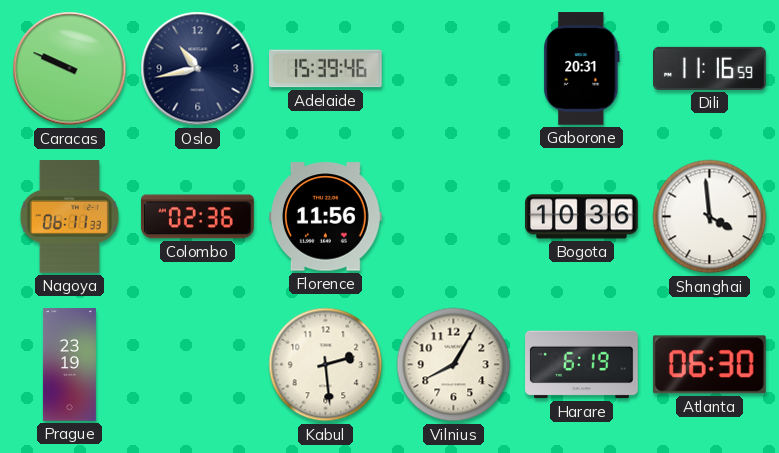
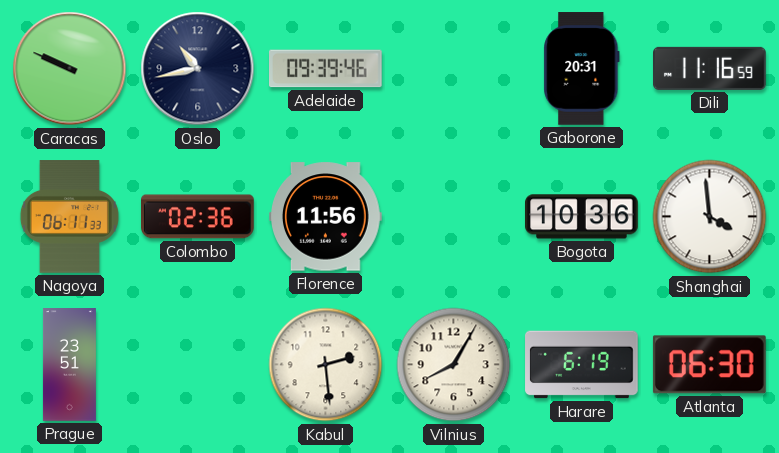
Adelaide: 15:39 -> 09:39 (326, 69)
Prague: 23:19 -> 23:51 (69, 365)
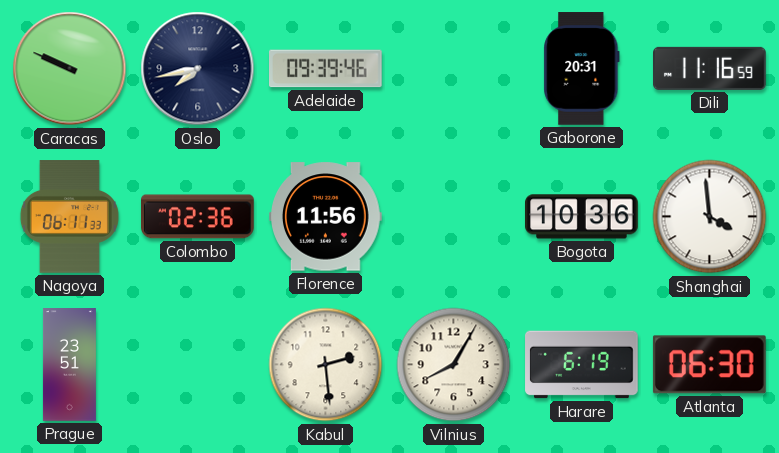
Oslo: 10:43 -> 7:43 (198, 69)
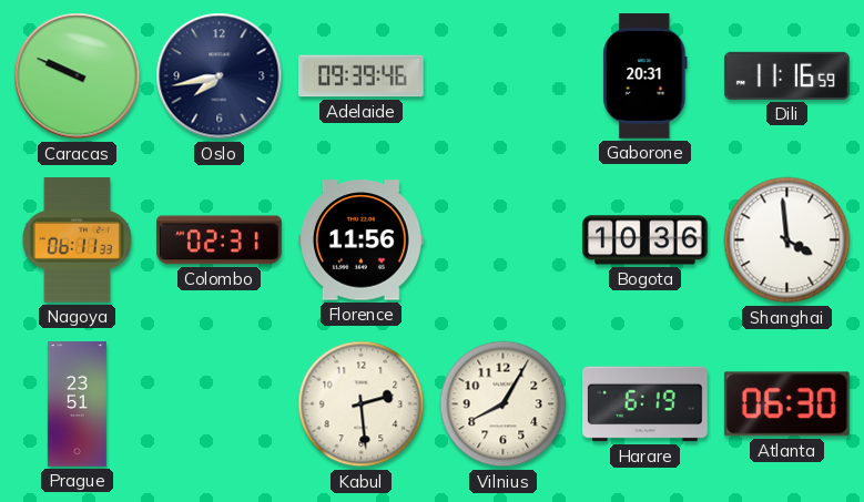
Colombo: 02:36 -> 02:31 (220, 240)
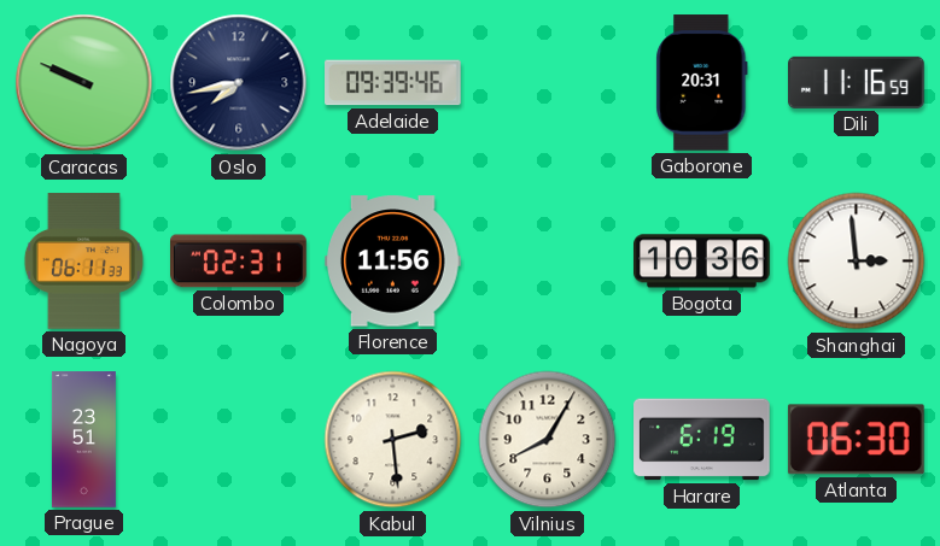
Shanghai: 3:59 -> 2:59 (857, 262)
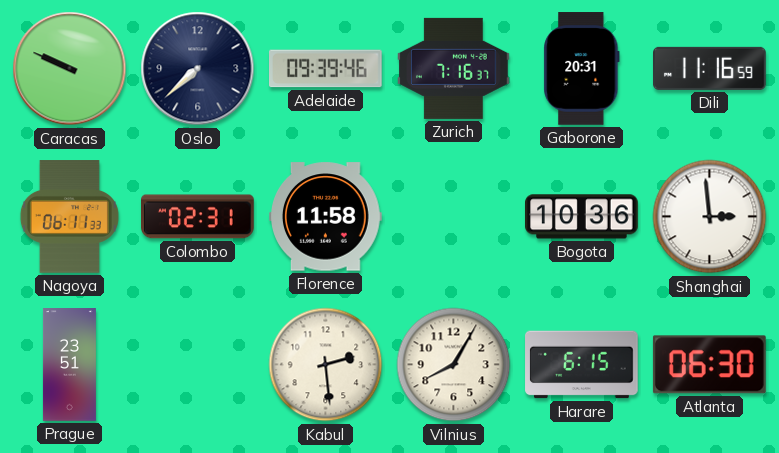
Oslo: 7:43 -> 7:38 (198, 69)
Zurich: none -> 7:16 (454, 68)
Florence: 11:56 -> 11:58 (326, 217)
Harare: 6:19 -> 6:15 (582, 365)
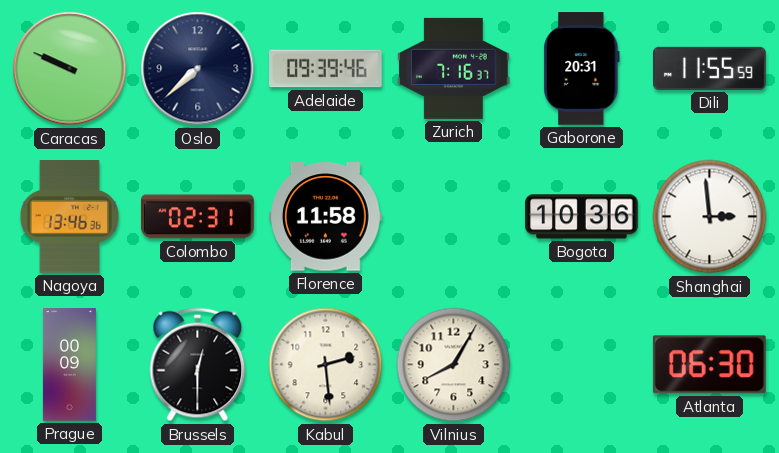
Dili: 11:16 -> 11:55 (710, 68)
Nagoya: 06:11 -> 13:46 (69, 217)
Prague: 23:51 -> 00:09 (69, 365)
Brussels: none -> 12:30 (198, 365)
Harare: 6:15 -> none (582, 365)
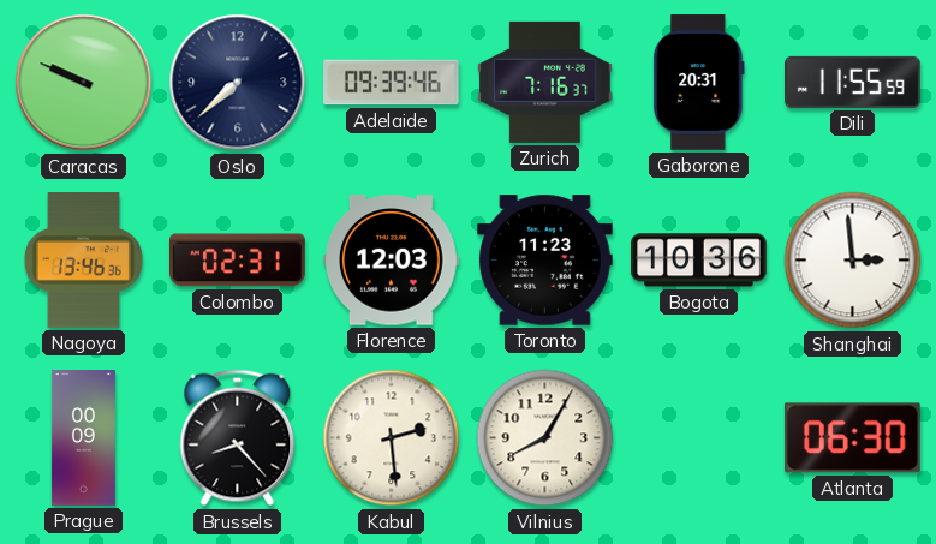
Florence: 11:58 -> 12:03 (392, 261)
Toronto: none -> 11:23 (545, 261)
Brussels: 12:30 -> 8:23 (238, 438)
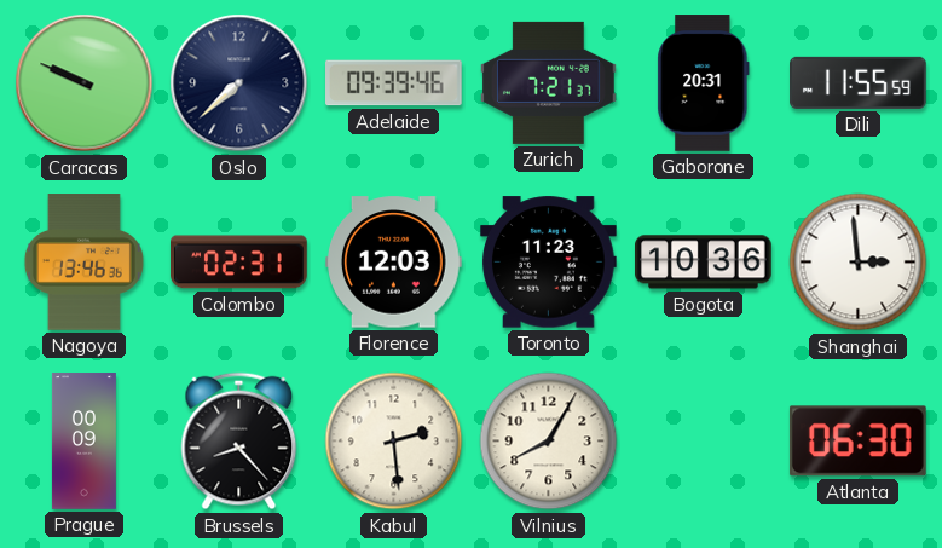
Zurich: 7:16 -> 7:21 (549, 82)
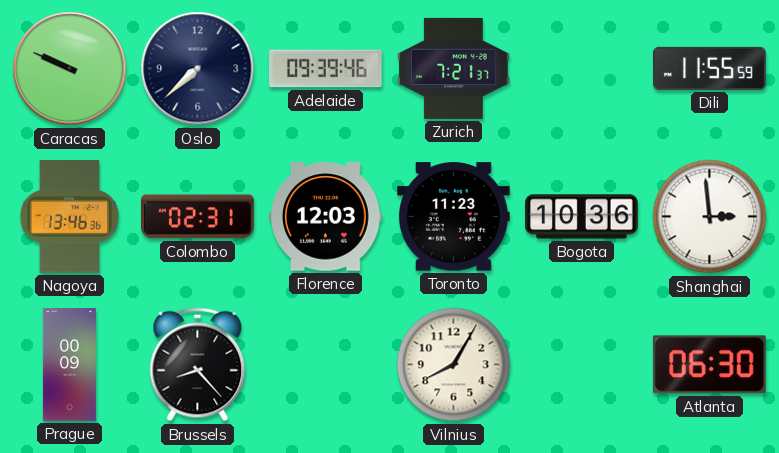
Gaborone: 20:31 -> none (704, 83)
Kabul: 2:29 -> none (394, 442)
